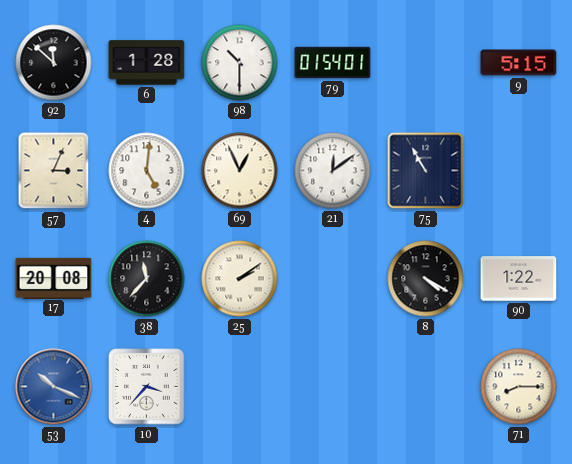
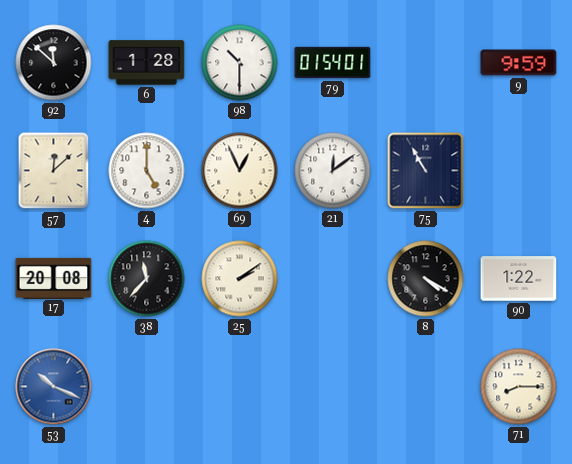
9: 5:15 -> 9:59 (519, 63)
57: 3:04 -> 12:08 (54, 171)
4: 5:01 -> 5:00 (147, 171)
10: 3:37 -> none (147, 387)
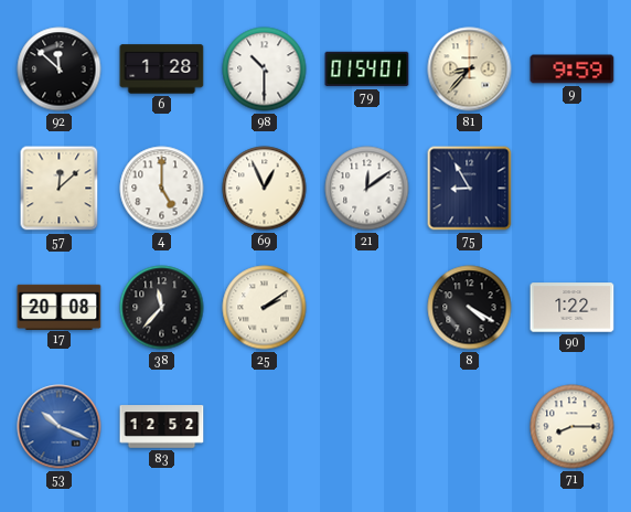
81: none -> 8:37 (470, 70)
75: 10:55 -> 8:55 (470, 189)
83: none -> 12:52 (162, 427)
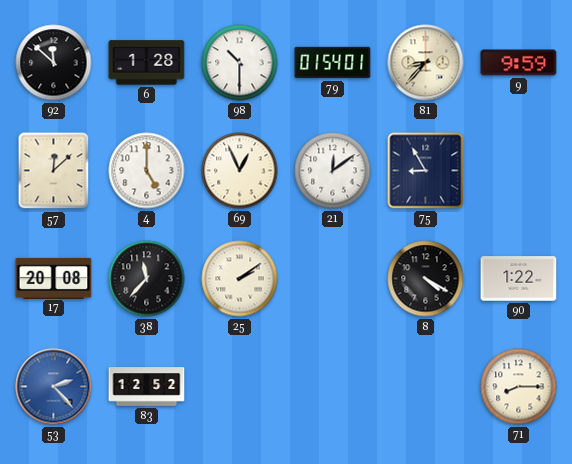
53: 10:19 -> 2:23 (54, 387)
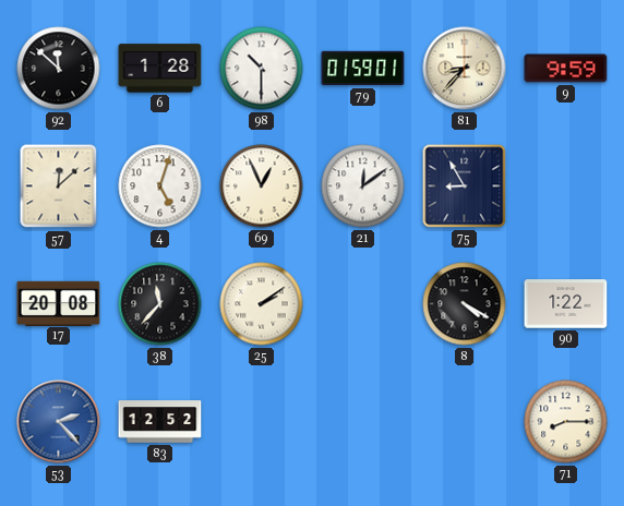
79: 01:54 -> 01:59 (363, 69)
4: 5:00 -> 5:03 (160, 186)
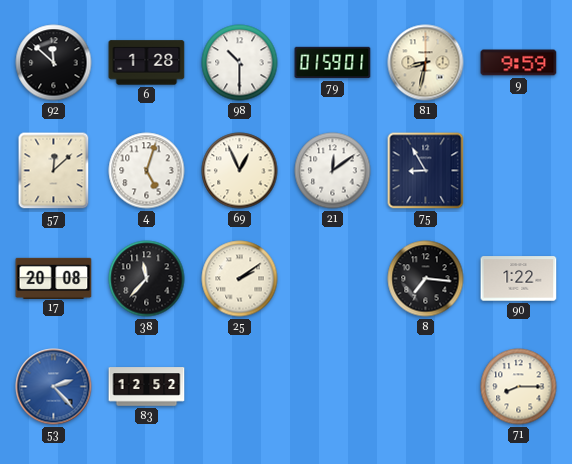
81: 8:37 -> 8:32 (426, 63)
8: 4:20 -> 7:16 (426, 279)
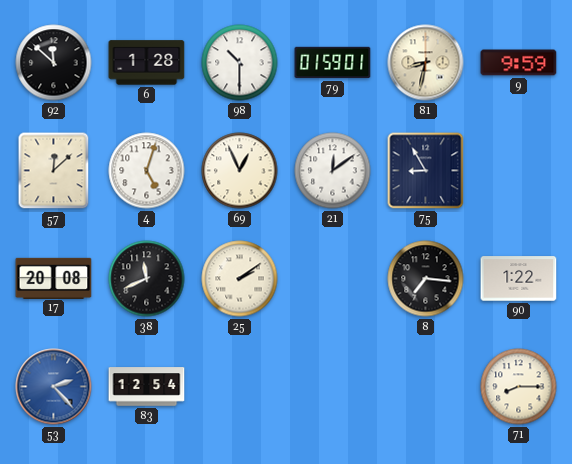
38: 11:37 -> 11:41 (147, 279)
83: 12:52 -> 12:54 (147, 387)
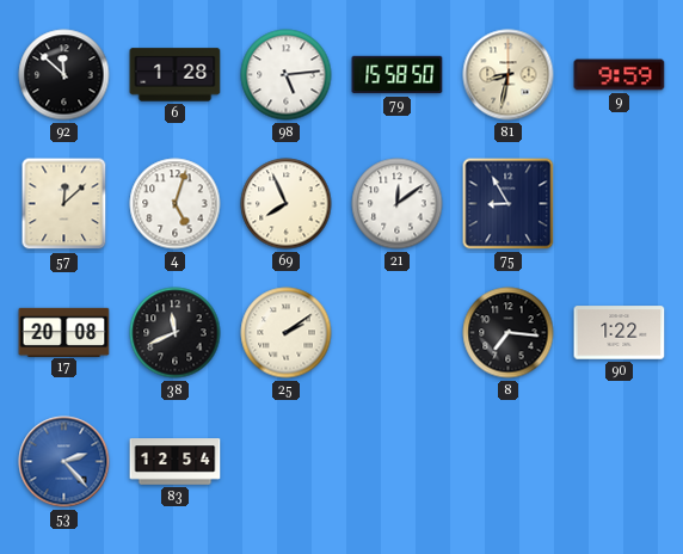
98: 10:30 -> 5:14 (287, 75)
79: 01:59 -> 15:58 (398, 75)
69: 12:56 -> 7:56 (287, 204)
71: 8:15 -> none (519, 387)
